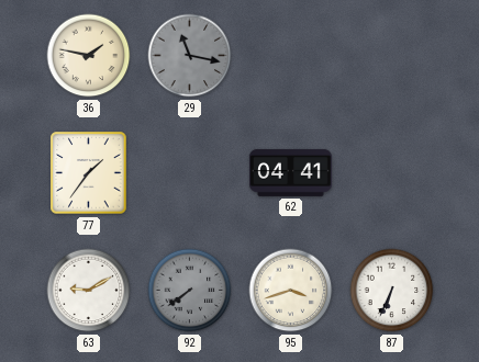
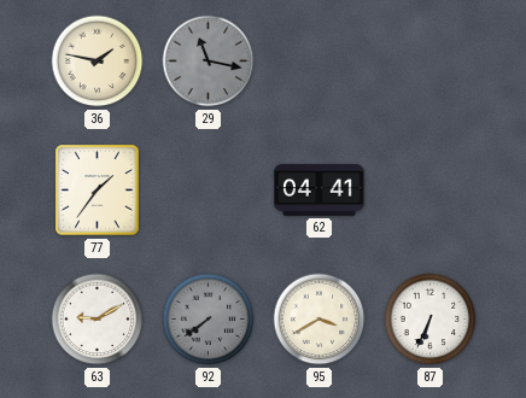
95: 3:42 -> 3:40 (320, 320)
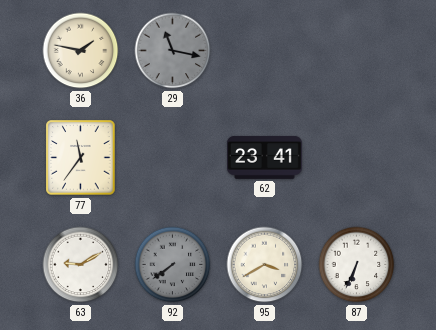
77: 1:36 -> 11:36 (81, 158)
62: 04:41 -> 23:41 (265, 157)
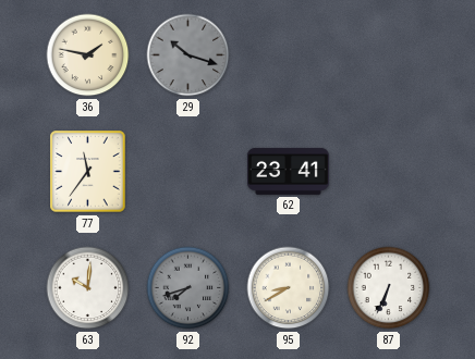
29: 11:17 -> 10:18 (188, 55)
63: 9:10 -> 10:01 (88, 288)
92: 7:39 -> 7:42 (188, 288)
95: 3:40 -> 8:40 (289, 288)
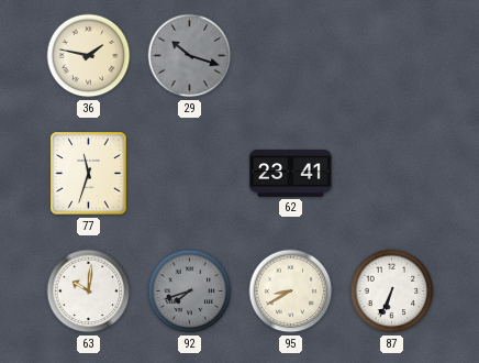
77: 11:36 -> 11:33 (89, 174)
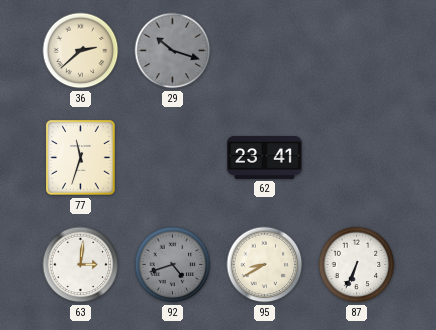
36: 1:47 -> 2:38 (81, 51)
63: 10:01 -> 3:01 (81, 265)
92: 7:42 -> 4:42 (173, 265)
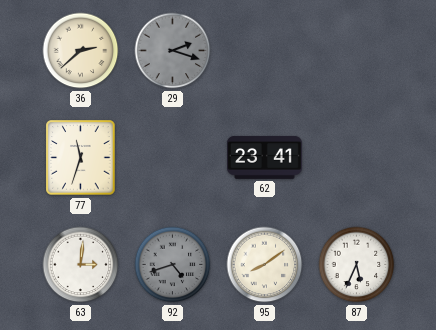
29: 10:18 -> 2:18 (173, 51)
95: 8:40 -> 8:09 (265, 265)
87: 6:34 -> 5:34 (357, 265)
